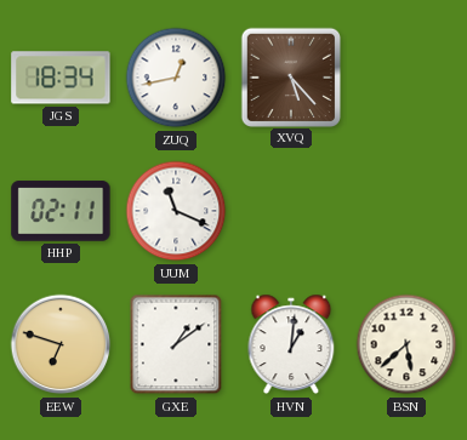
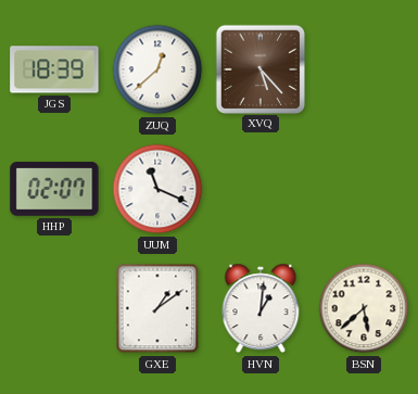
JGS: 18:34 -> 18:39 (54, 69)
ZUQ: 12:43 -> 12:38 (157, 69)
HHP: 02:11 -> 02:07 (54, 189)
EEW: 6:48 -> none (61, 344)
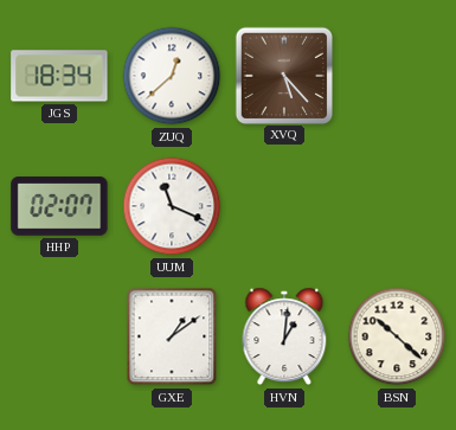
JGS: 18:39 -> 18:34 (59, 76)
BSN: 5:38 -> 10:22 (397, 336)
